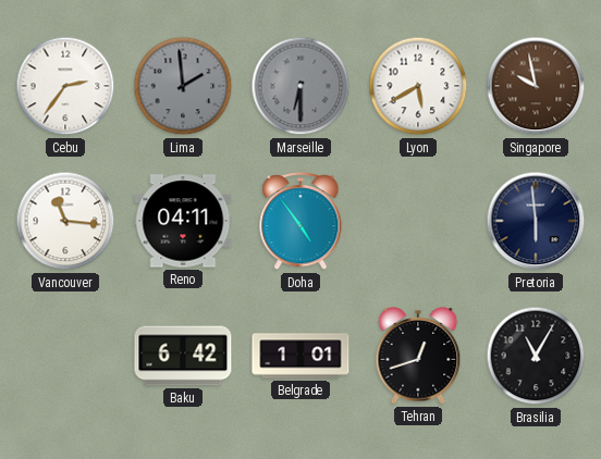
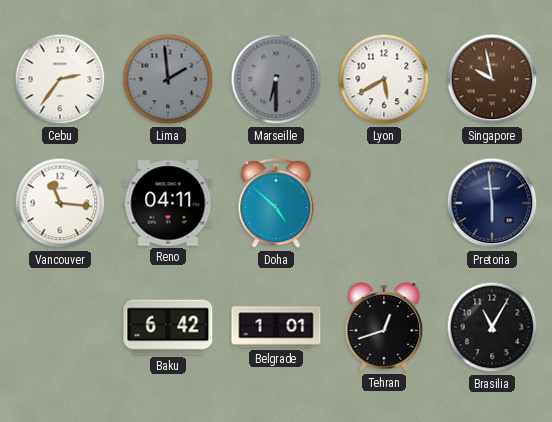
Doha: 4:54 -> 4:52 (276, 204)
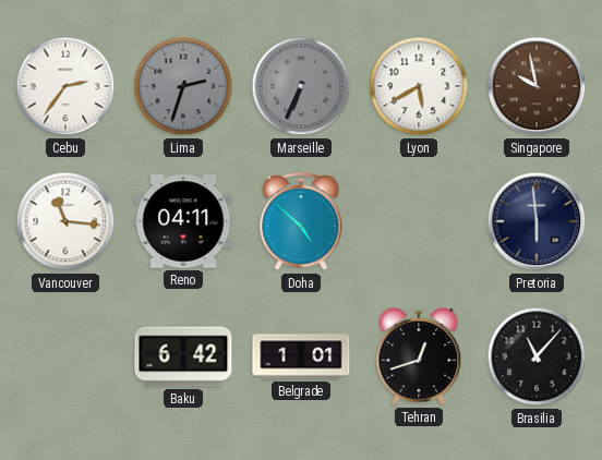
Lima: 1:59 -> 2:33 (183, 86)
Marseille: 6:30 -> 6:34 (301, 86)
Brasilia: 11:05 -> 11:07 (537, 356)
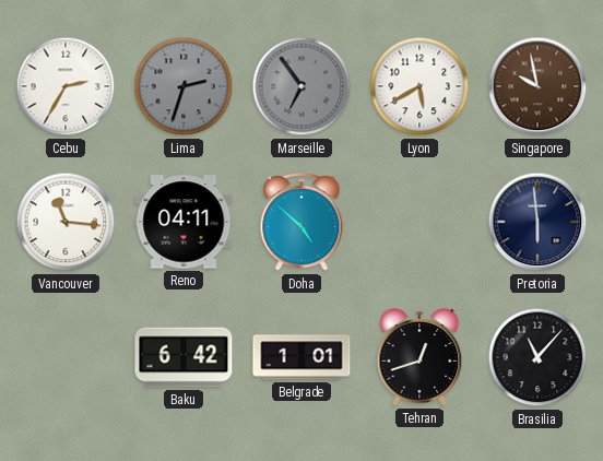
Cebu: 2:36 -> 2:35 (66, 86)
Marseille: 6:34 -> 6:54 (301, 86)
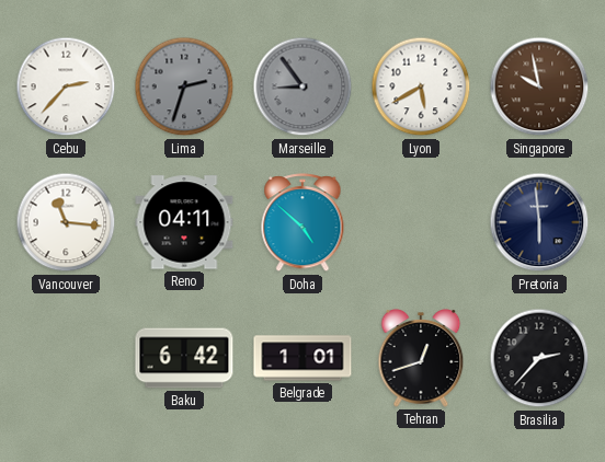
Cebu: 2:35 -> 2:37 (66, 86)
Marseille: 6:54 -> 8:54 (302, 86)
Brasilia: 11:07 -> 2:37 (539, 358)
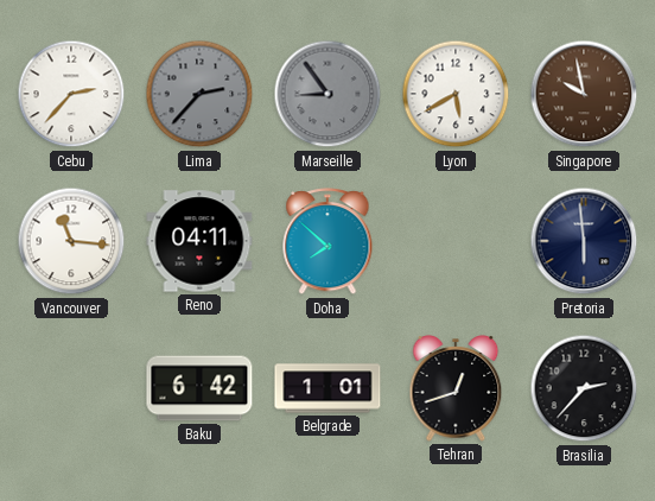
Lima: 2:33 -> 2:37 (199, 94)
Doha: 4:52 -> 7:52 (327, 242)
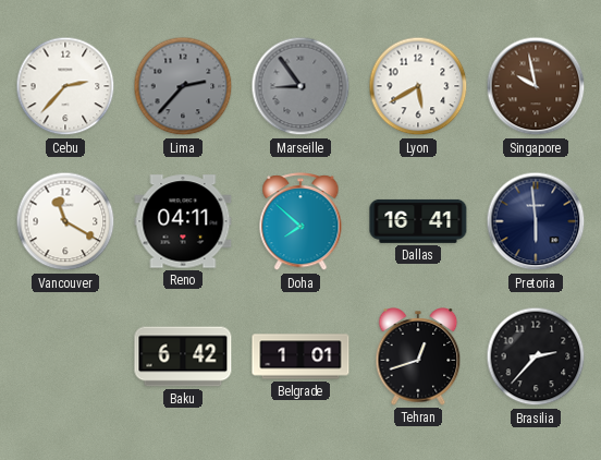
Vancouver: 11:16 -> 11:20 (65, 221)
Dallas: none -> 16:41 (418, 221)
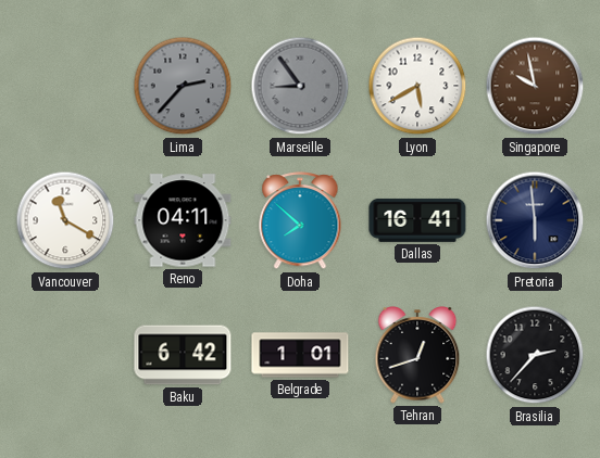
Cebu: 2:37 -> none (65, 86)
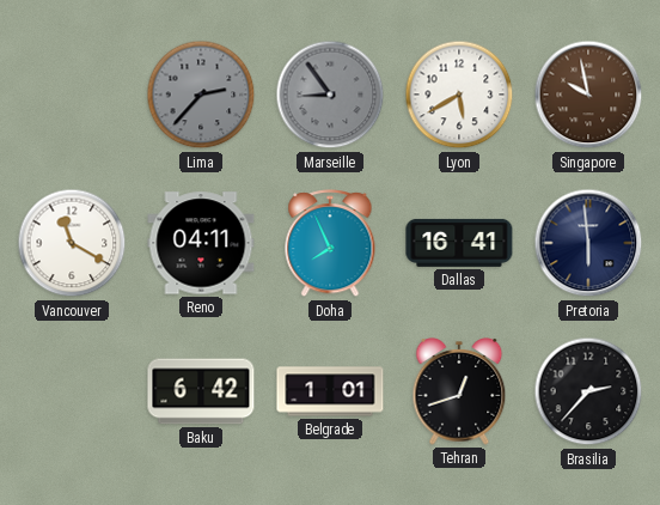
Doha: 7:52 -> 7:56 (330, 244)
